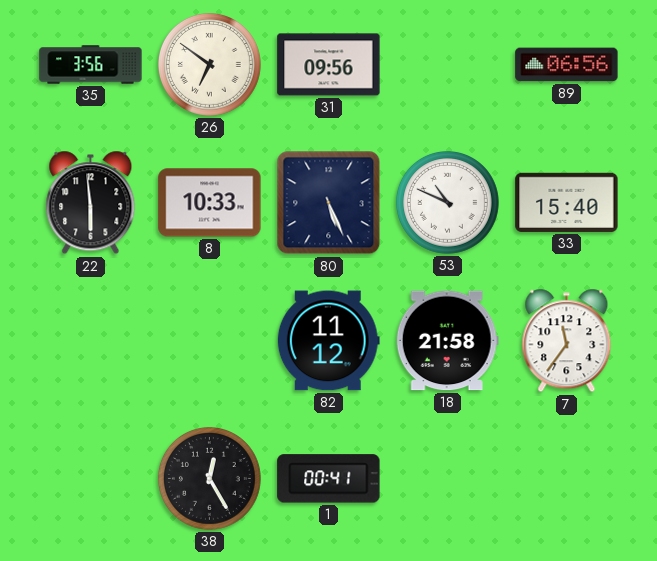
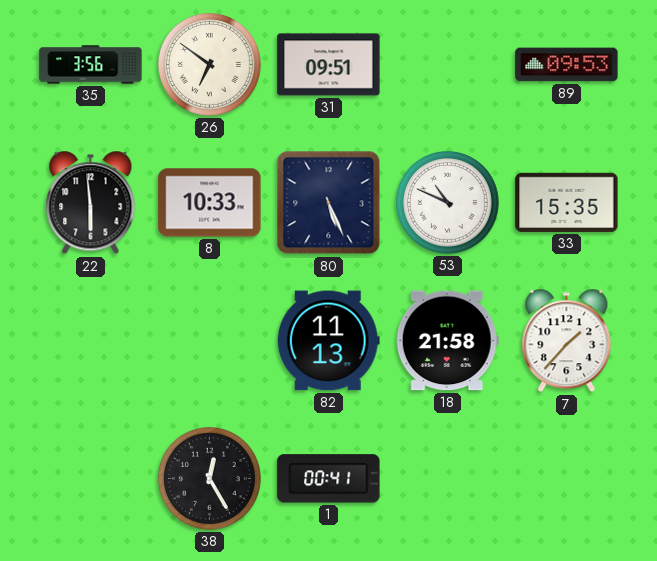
31: 09:56 -> 09:51 (329, 65)
89: 06:56 -> 09:53 (567, 65)
33: 15:40 -> 15:35 (567, 202)
82: 11:12 -> 11:13 (328, 341)
7: 11:36 -> 1:37 (567, 341)
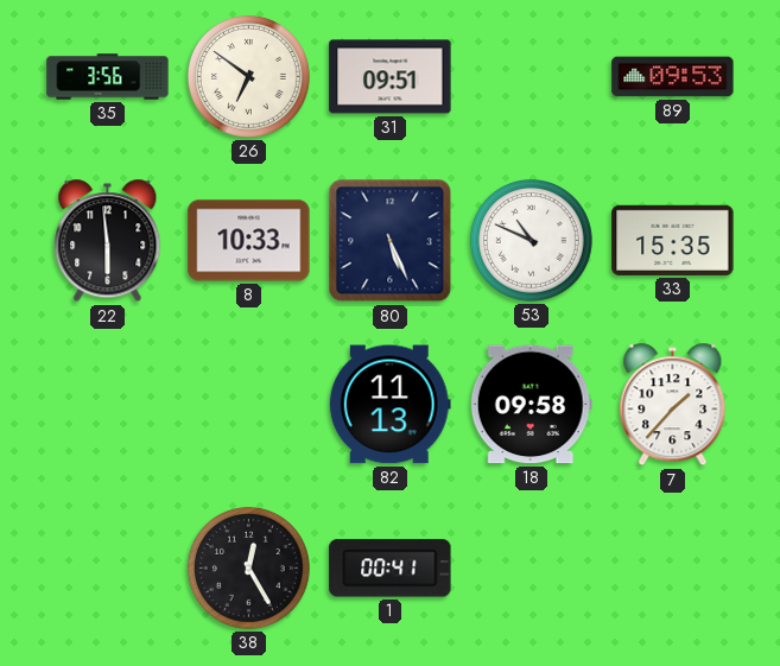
18: 21:58 -> 09:58 (531, 405)
